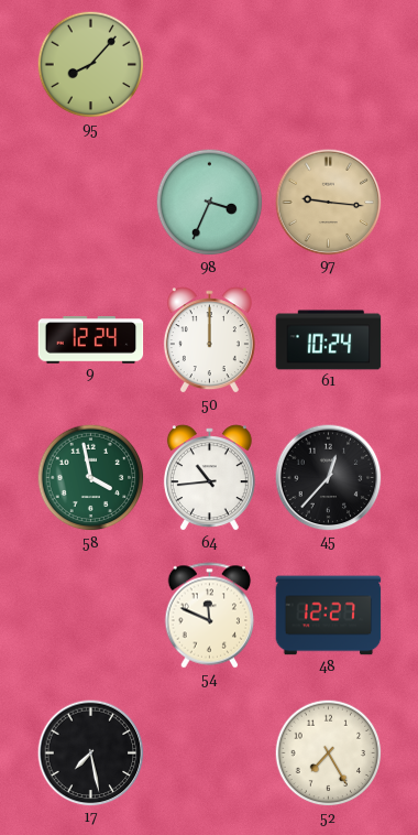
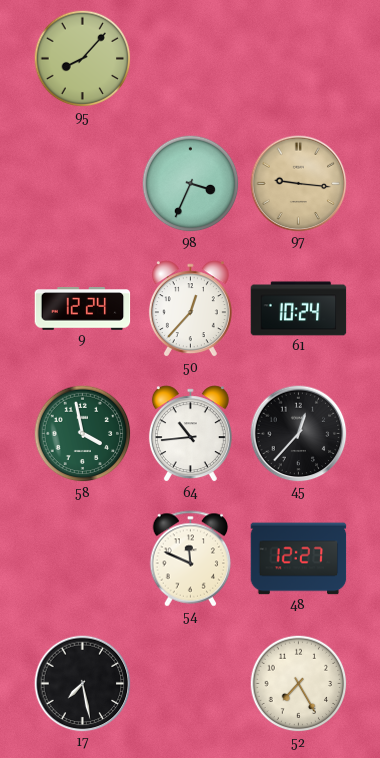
50: 12:00 -> 12:37 (190, 309)
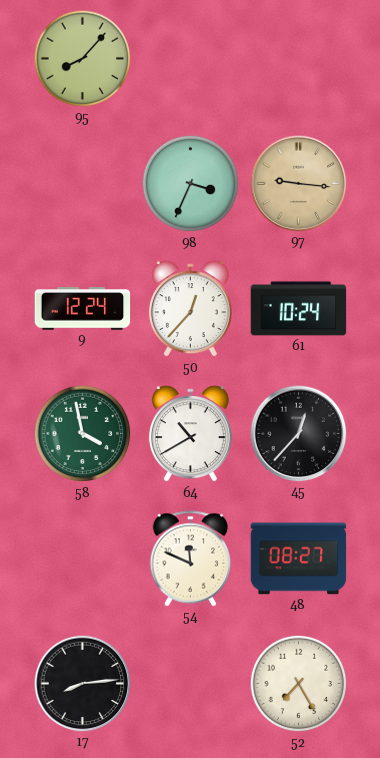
64: 10:44 -> 10:40 (190, 434)
48: 12:27 -> 08:27 (299, 559)
17: 7:28 -> 8:14 (83, 684)
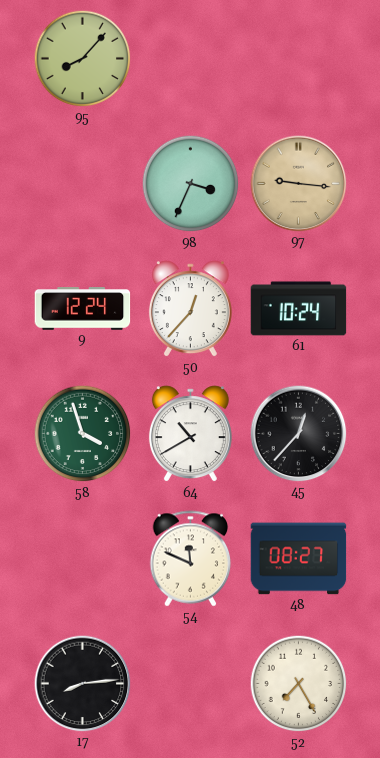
58: 3:58 -> 3:57 (83, 434)
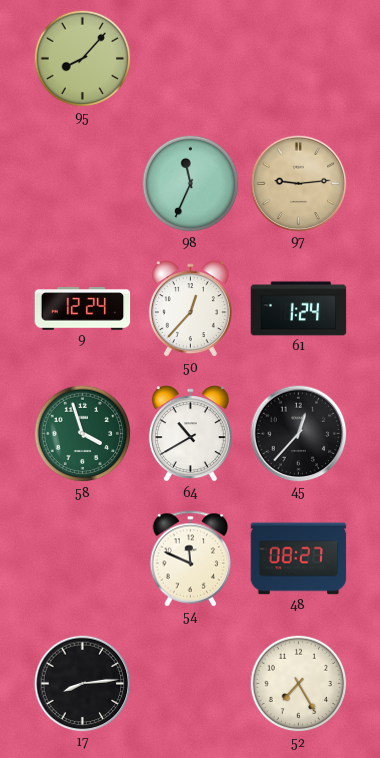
98: 3:34 -> 11:34 (191, 184)
97: 9:16 -> 9:14 (299, 184)
61: 10:24 -> 1:24 (299, 309)
